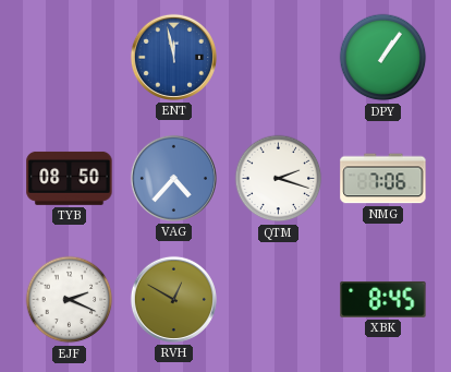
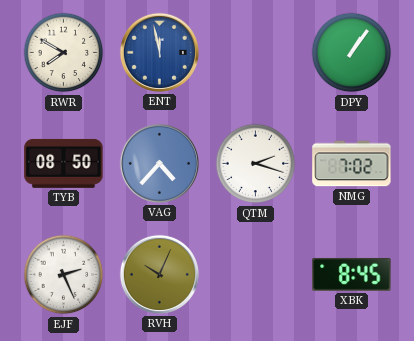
RWR: none -> 7:50 (64, 53)
NMG: 7:06 -> 7:02 (352, 164)
EJF: 2:19 -> 2:26 (64, 275)
RVH: 12:50 -> 10:04 (159, 274)
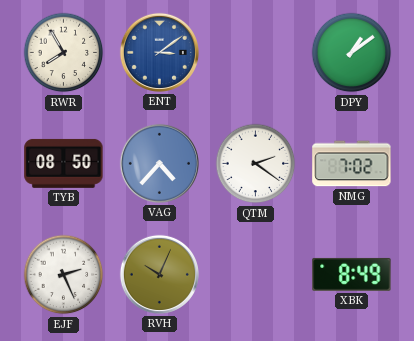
RWR: 7:50 -> 7:55 (64, 53)
ENT: 11:58 -> 3:09 (159, 52)
DPY: 1:06 -> 1:09 (352, 53)
QTM: 2:18 -> 2:21 (256, 164)
XBK: 8:45 -> 8:49 (352, 274)
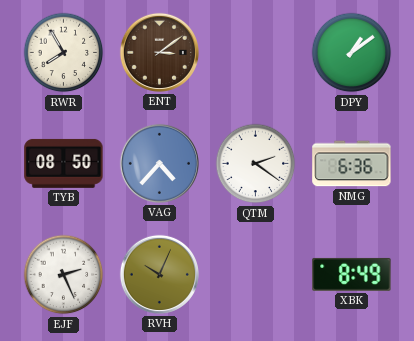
ENT dial: blue -> brown (159, 52)
NMG: 7:02 -> 6:36 (352, 164)
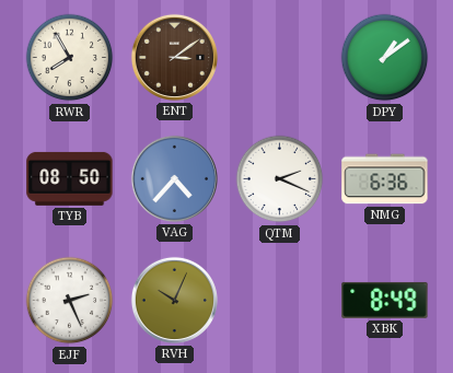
QTM: 2:21 -> 2:19 (280, 179)
